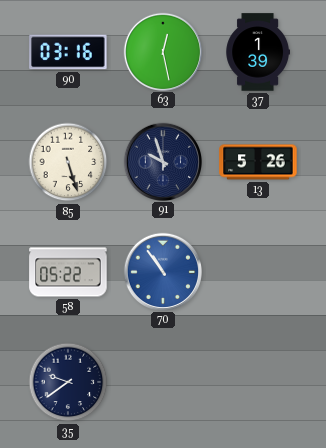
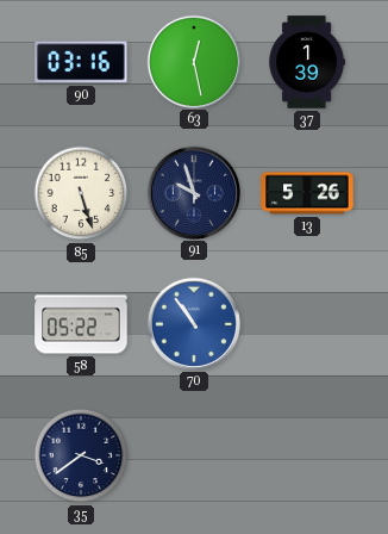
35: 9:39 -> 3:39 (81, 455)
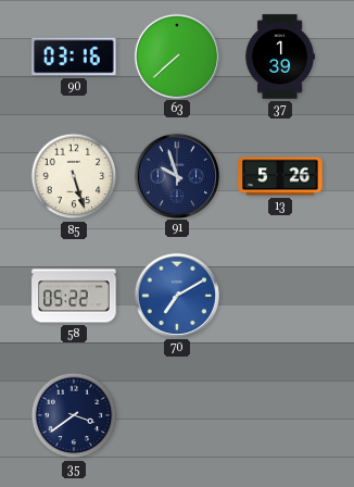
63: 12:28 -> 7:38 (176, 55)
70: 10:54 -> 7:10 (176, 295)
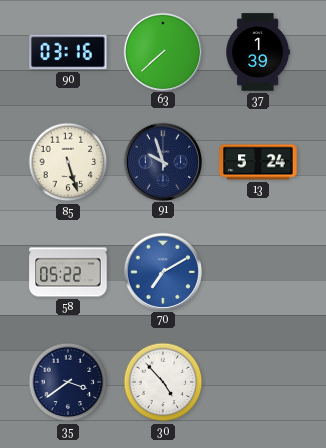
13: 5:26 -> 5:24 (258, 162)
30: none -> 4:53 (163, 382)
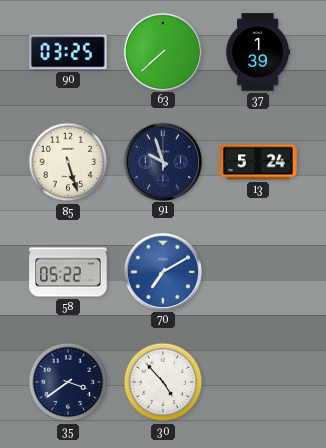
90: 03:16 -> 03:25 (68, 52)
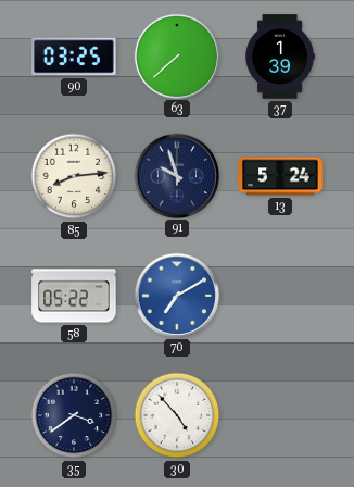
85: 5:27 -> 8:14 (74, 176)
